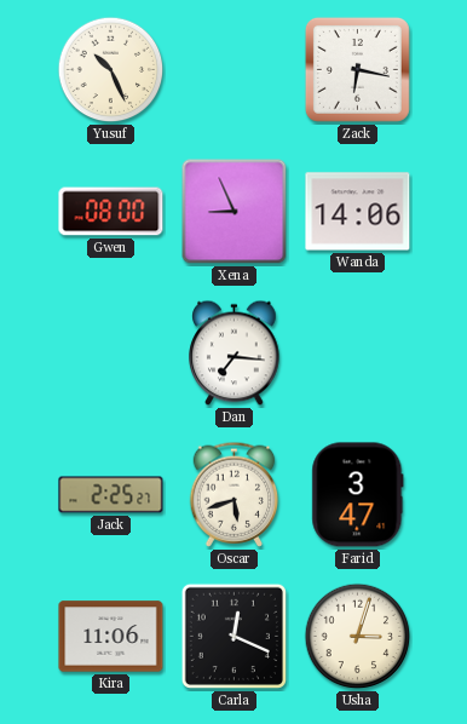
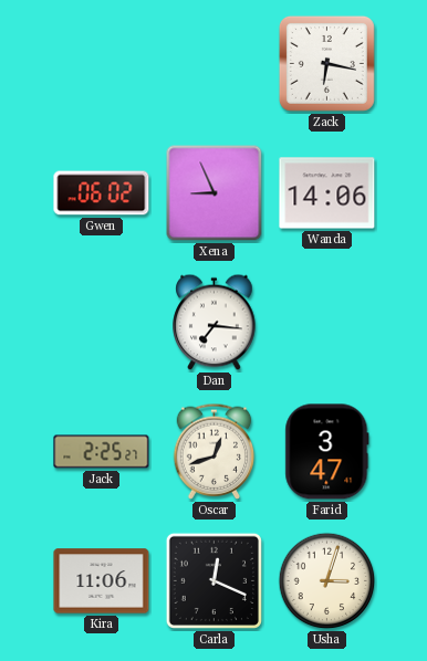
Yusuf: 10:26 -> none (111, 70)
Gwen: 08:00 -> 06:02 (102, 193)
Oscar: 5:42 -> 12:42 (215, 451)
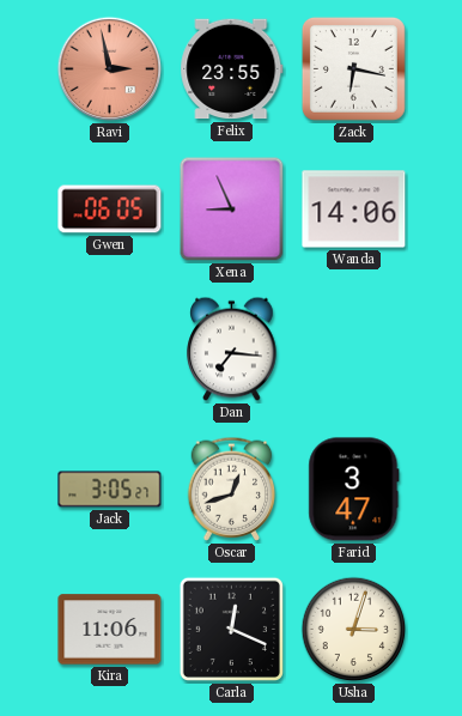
Ravi: none -> 2:58 (110, 69)
Felix: none -> 23:55 (232, 69)
Gwen: 06:02 -> 06:05 (110, 210)
Jack: 2:25 -> 3:05 (110, 490)
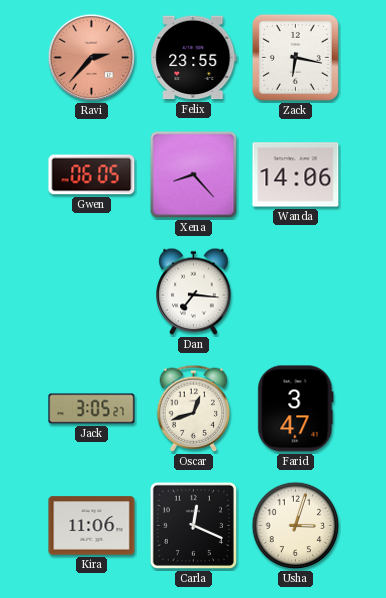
Ravi: 2:58 -> 2:37 (92, 58)
Xena: 8:56 -> 8:23 (194, 175)
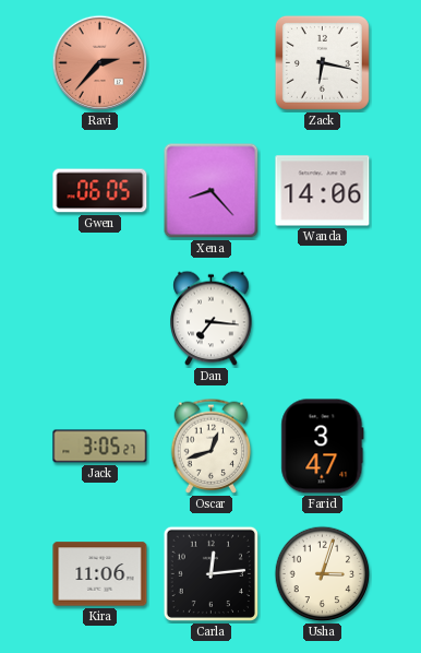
Felix: 23:55 -> none (194, 58)
Carla: 12:19 -> 12:14 (211, 573)
